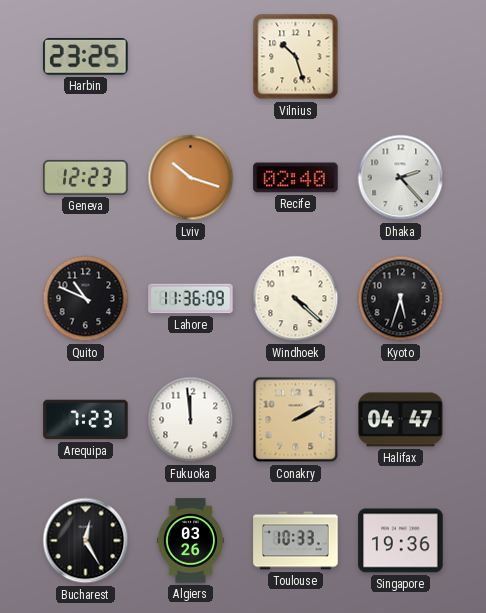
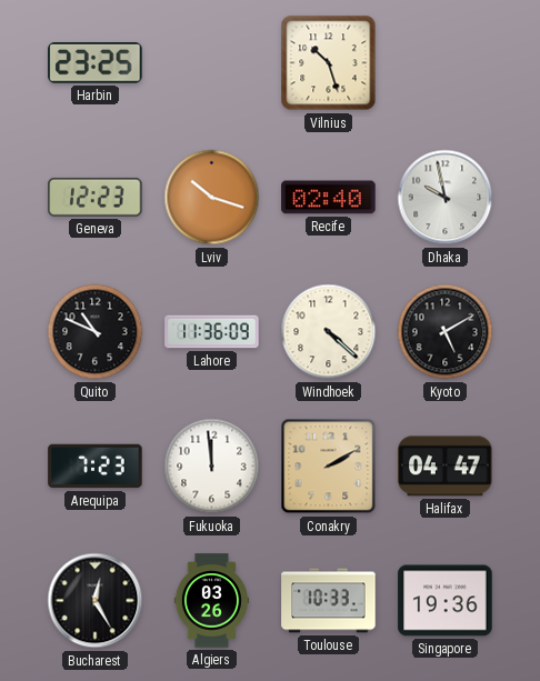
Dhaka: 2:23 -> 9:58 (446, 198)
Kyoto: 5:33 -> 5:10 (446, 332)
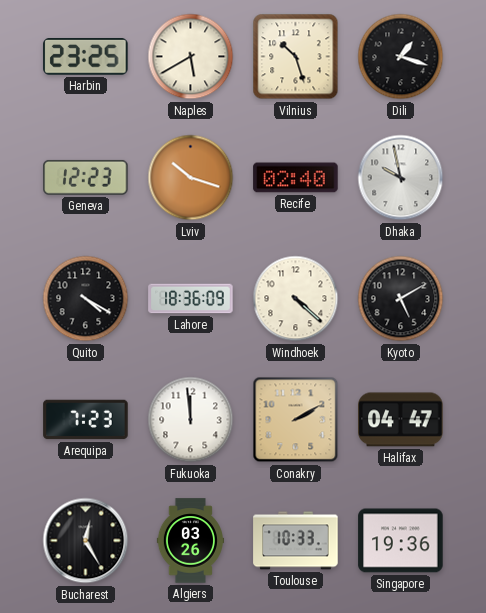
Naples: none -> 5:40 (191, 57)
Dili: none -> 1:18 (401, 57)
Quito: 10:49 -> 4:20 (86, 299)
Lahore: 11:36 -> 18:36 (191, 299)
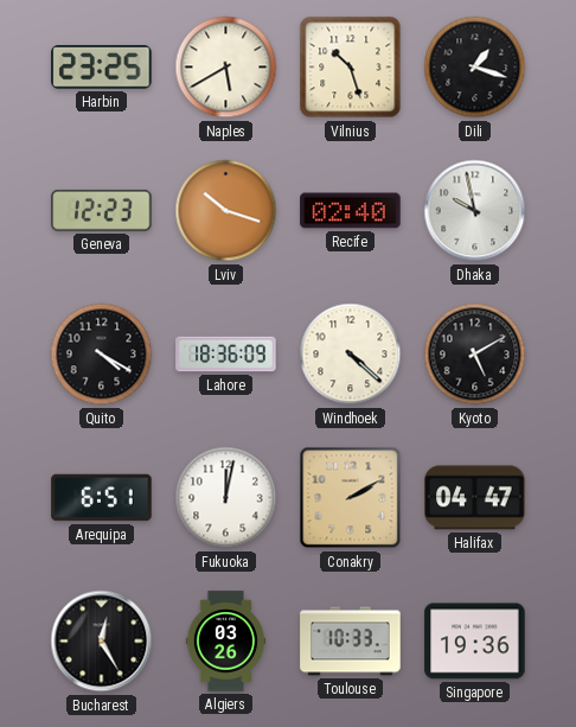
Arequipa: 7:23 -> 6:51 (102, 498)
Fukuoka: 11:59 -> 12:02 (226, 498)
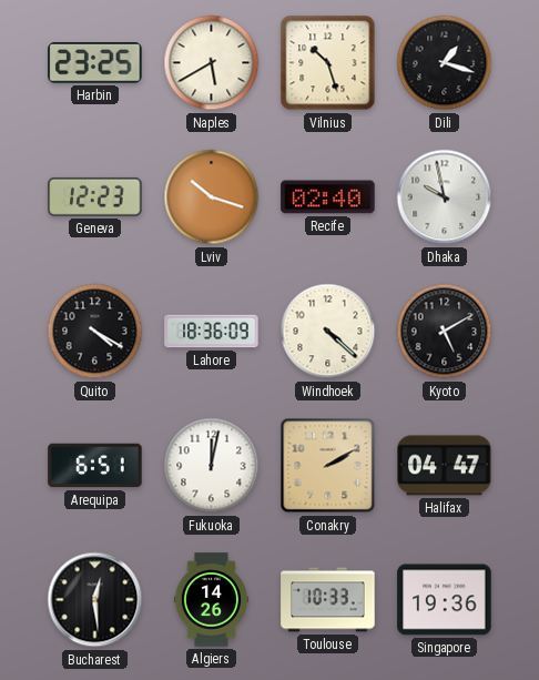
Bucharest: 12:25 -> 12:29 (95, 600)
Algiers: 03:26 -> 14:26 (211, 600)
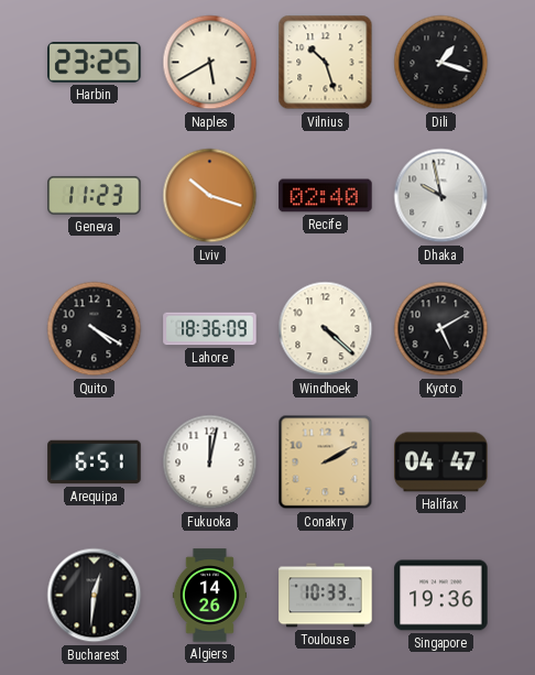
Geneva: 12:23 -> 11:23 (95, 195)
Bucharest: 12:29 -> 12:31 (95, 596)
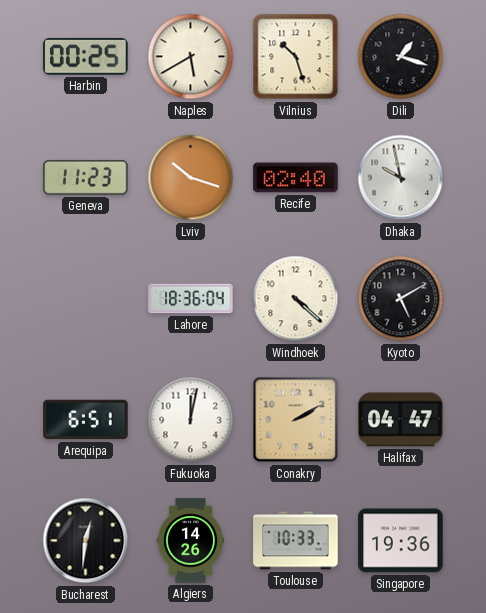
Harbin: 23:25 -> 00:25 (86, 57)
Quito: 4:20 -> none (95, 329)
Lahore: 18:36:09 -> 18:36:04 (191, 299)
